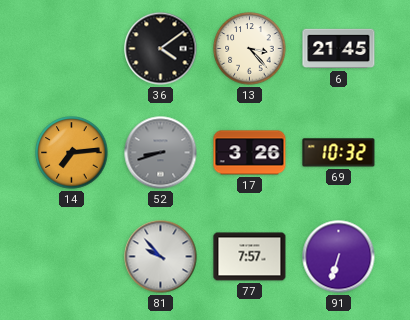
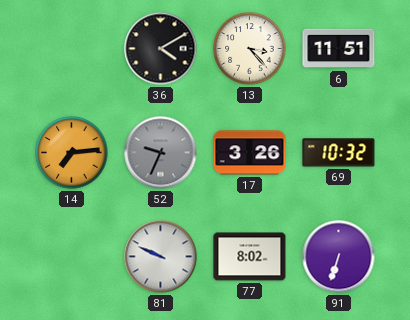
36: 4:09 -> 4:10 (161, 49)
6: 21:45 -> 11:51 (339, 49)
52: 8:42 -> 9:34 (161, 153)
81: 9:53 -> 9:49 (161, 257)
77: 7:57 -> 8:02 (250, 257)
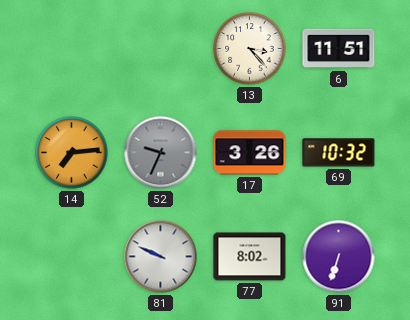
36: 4:10 -> none (161, 49)
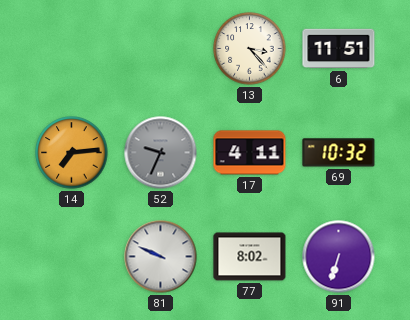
17: 3:26 -> 4:11 (250, 153)
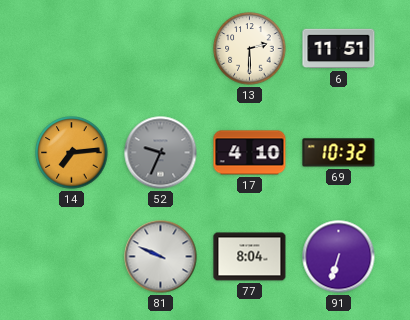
13: 3:23 -> 2:30 (250, 49)
17: 4:11 -> 4:10 (250, 153)
77: 8:02 -> 8:04 (250, 257)
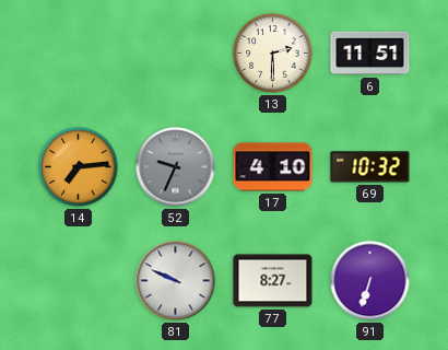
77: 8:04 -> 8:27 (273, 281)
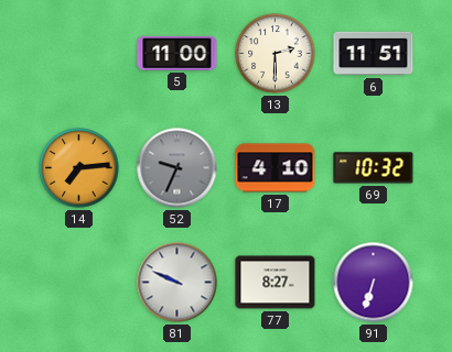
5: none -> 11:00 (177, 53)
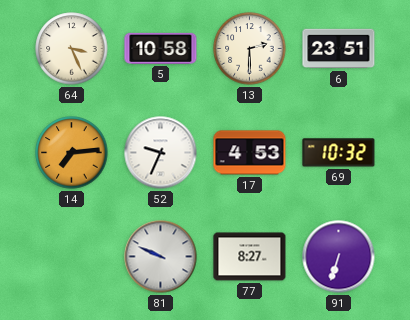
64: none -> 3:26 (72, 49)
5: 11:00 -> 10:58 (161, 48)
6: 11:51 -> 23:51 (339, 49)
52 dial: grey -> white (161, 153)
17: 4:10 -> 4:53 (250, 153)
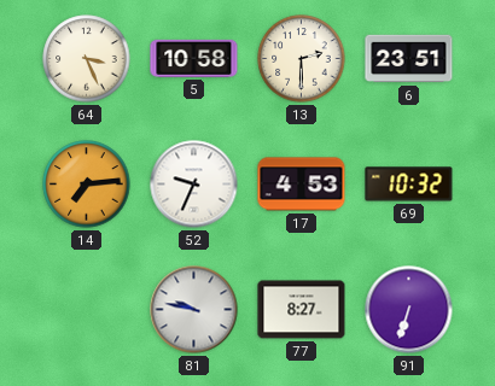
81: 9:49 -> 9:47 (194, 310)
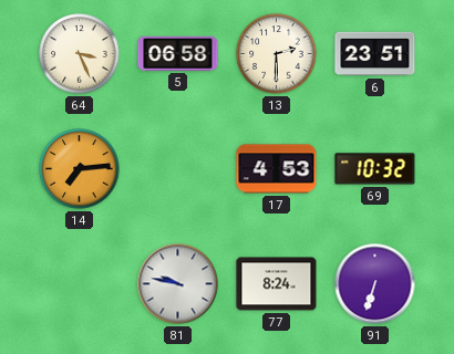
5: 10:58 -> 06:58 (178, 53)
52: 9:34 -> none (194, 185)
77: 8:27 -> 8:24 (277, 284)
